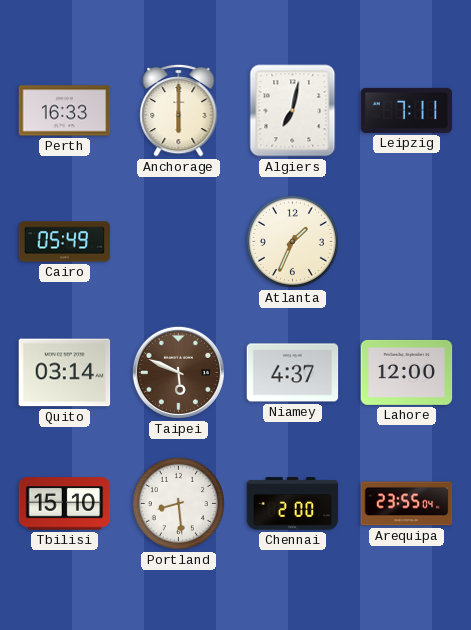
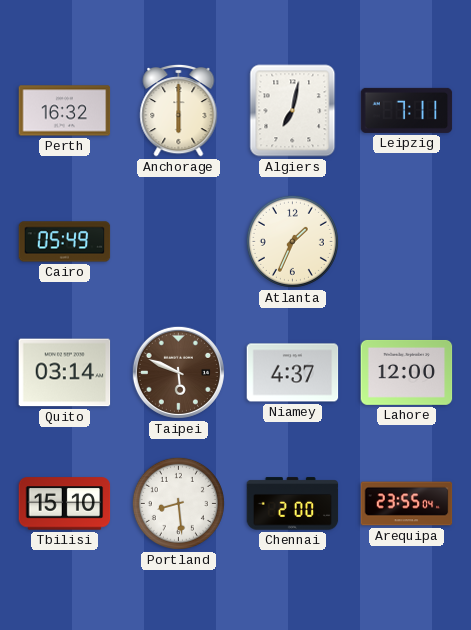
Perth: 16:33 -> 16:32 (65, 111)
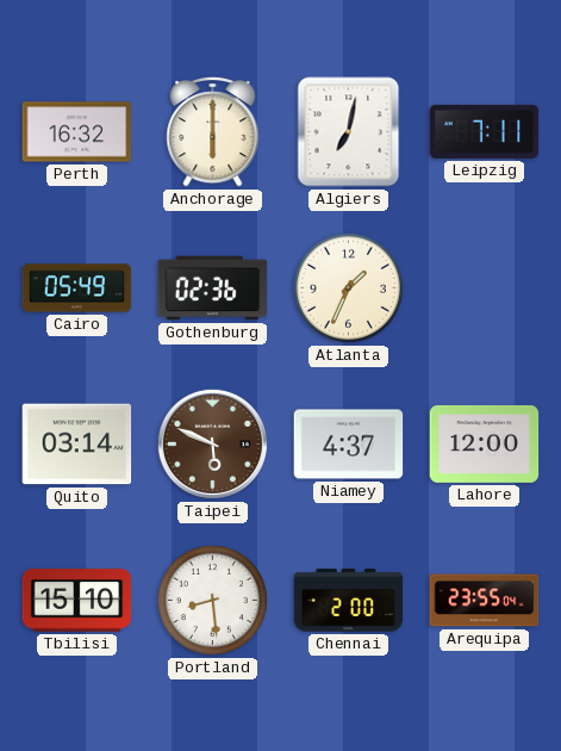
Gothenburg: none -> 02:36 (213, 288)
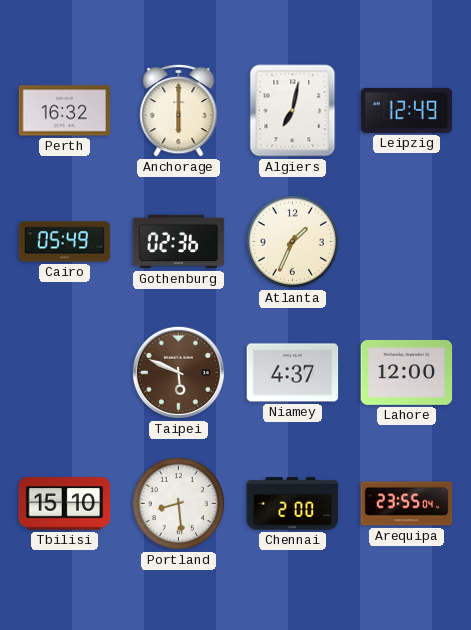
Leipzig: 7:11 -> 12:49 (407, 110)
Quito: 03:14 -> none (77, 445)
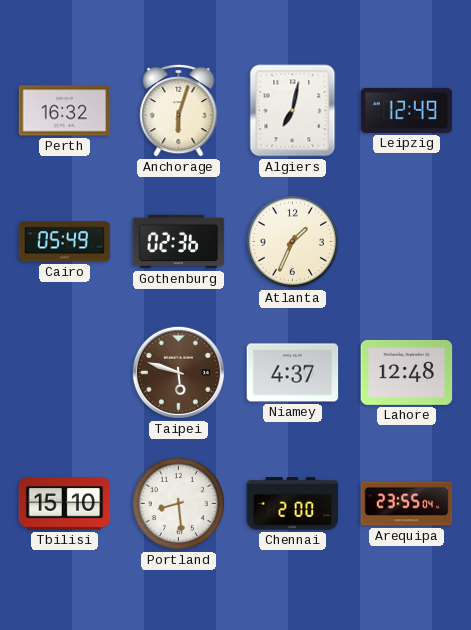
Anchorage: 6:00 -> 6:03 (179, 110)
Taipei: 5:49 -> 5:48 (178, 372)
Lahore: 12:00 -> 12:48 (407, 372)
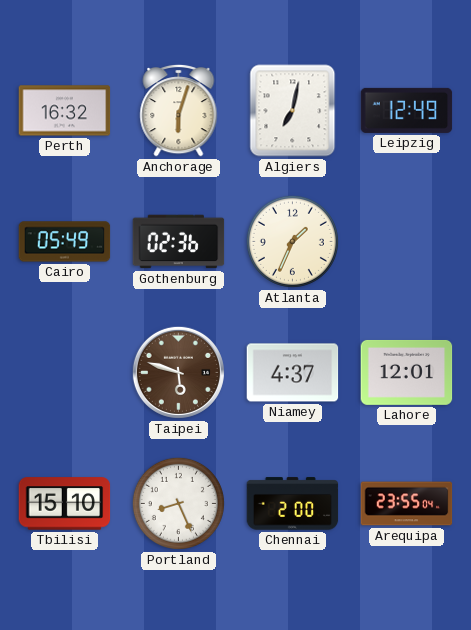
Lahore: 12:48 -> 12:01 (407, 372)
Portland: 8:29 -> 8:26 (178, 503)
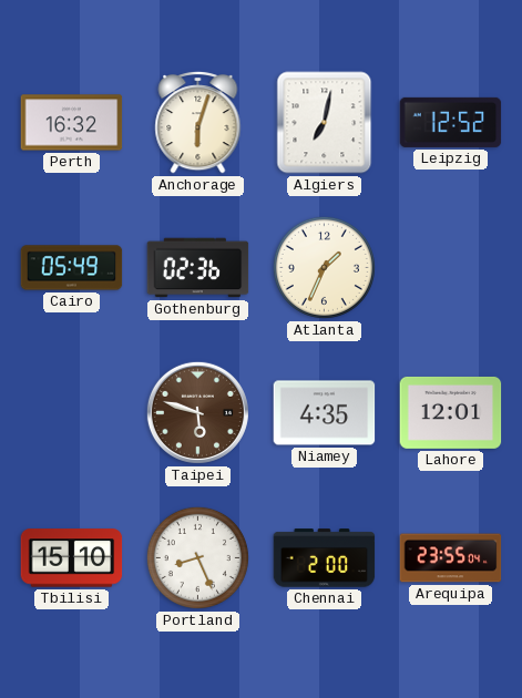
Leipzig: 12:49 -> 12:52 (451, 122)
Niamey: 4:37 -> 4:35 (325, 413)
